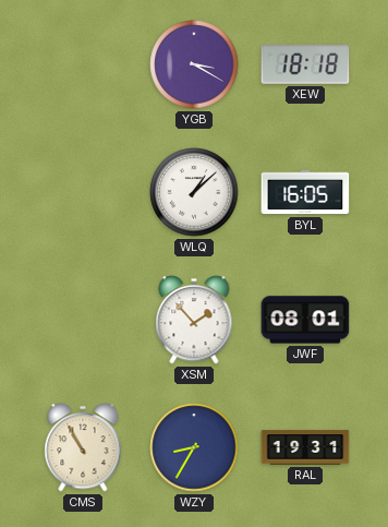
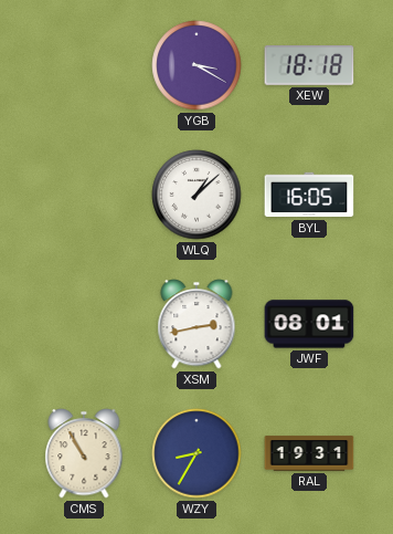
XSM: 1:53 -> 2:43 (197, 324)
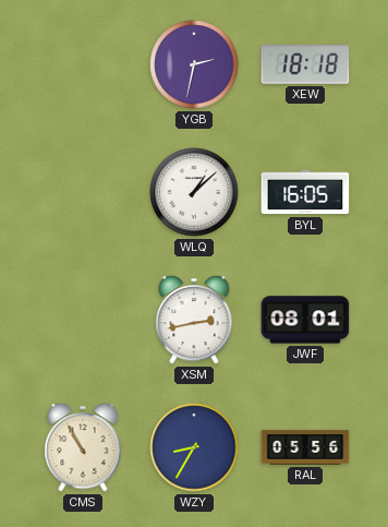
YGB: 3:20 -> 2:32 (194, 64)
RAL: 19:31 -> 05:56 (305, 447)
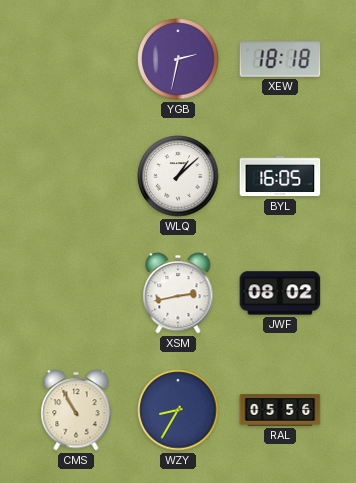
JWF: 08:01 -> 08:02 (280, 293)
